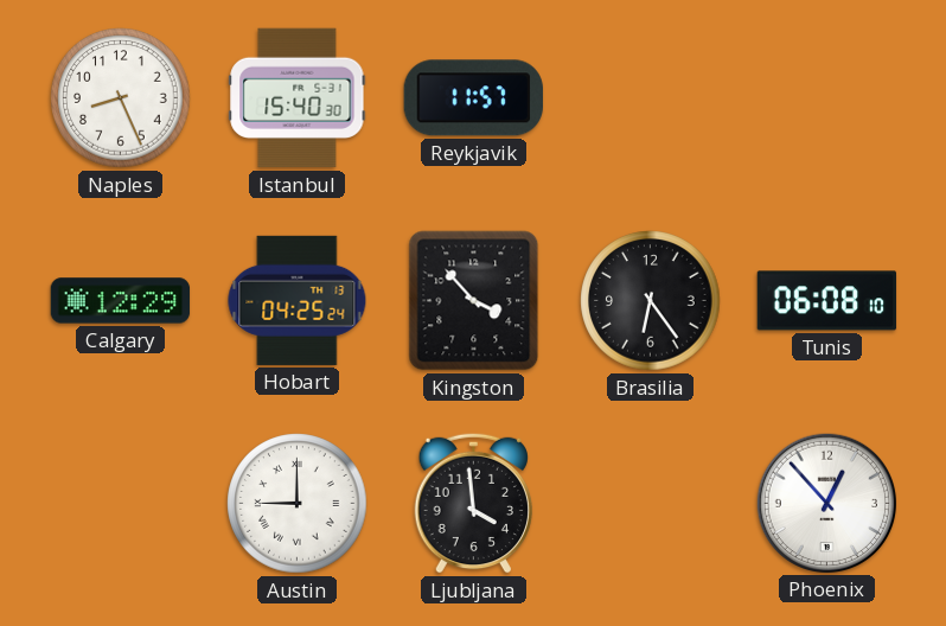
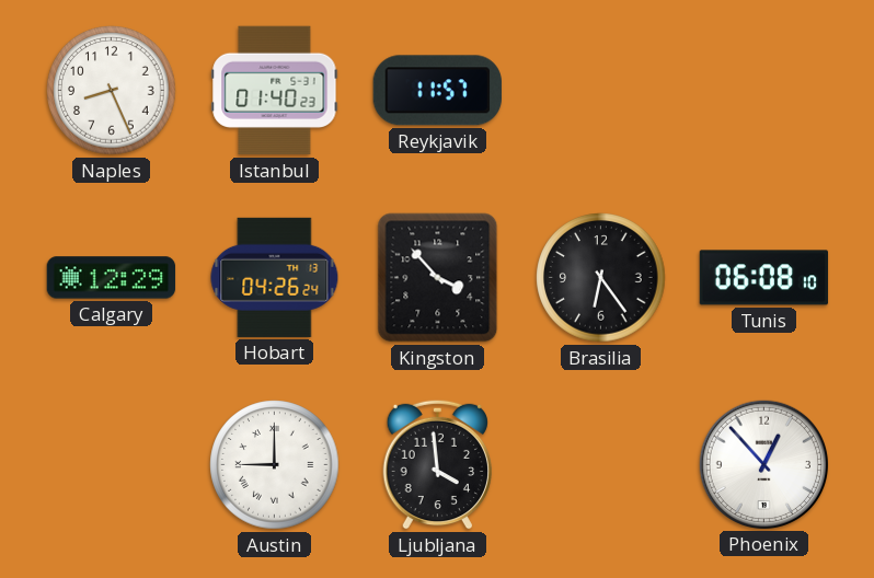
Istanbul: 15:40 -> 01:40 (275, 91)
Hobart: 04:25 -> 04:26 (275, 277)
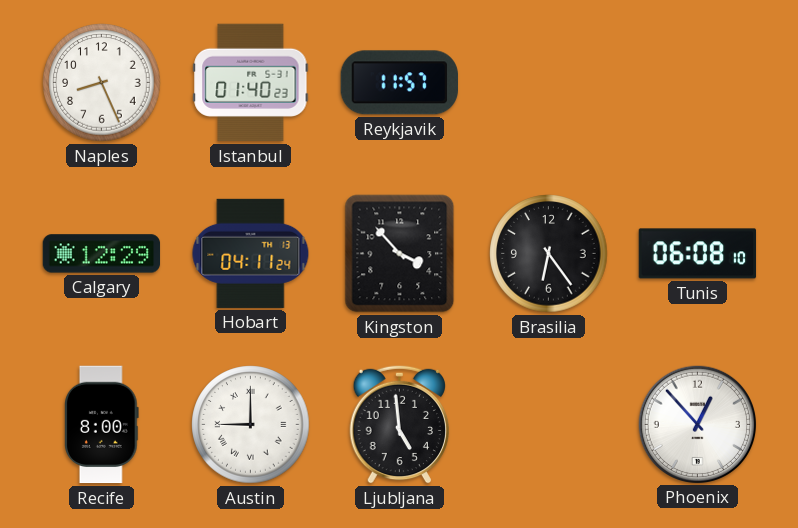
Hobart: 04:26 -> 04:11 (251, 253)
Recife: none -> 8:00 (102, 425)
Ljubljana: 3:59 -> 4:59 (399, 424)
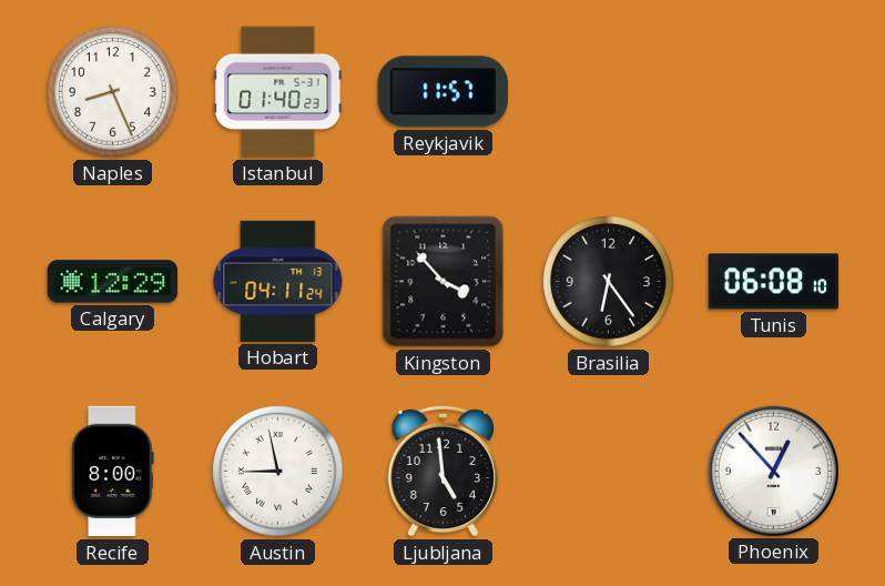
Austin: 9:00 -> 8:58 (278, 472)
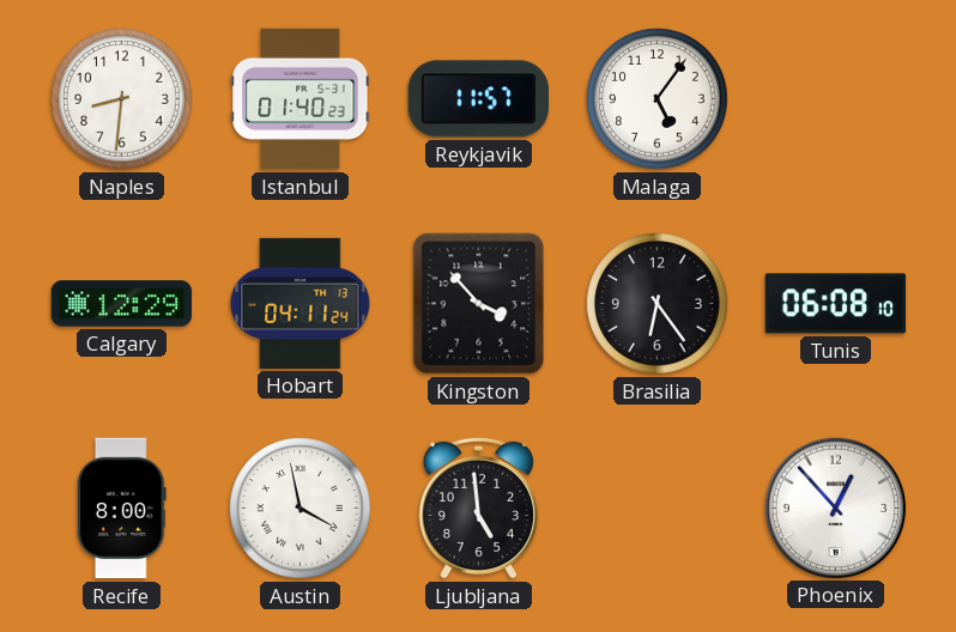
Naples: 8:26 -> 8:31 (122, 99)
Malaga: none -> 5:06 (658, 99)
Austin: 8:58 -> 3:58 (301, 509)
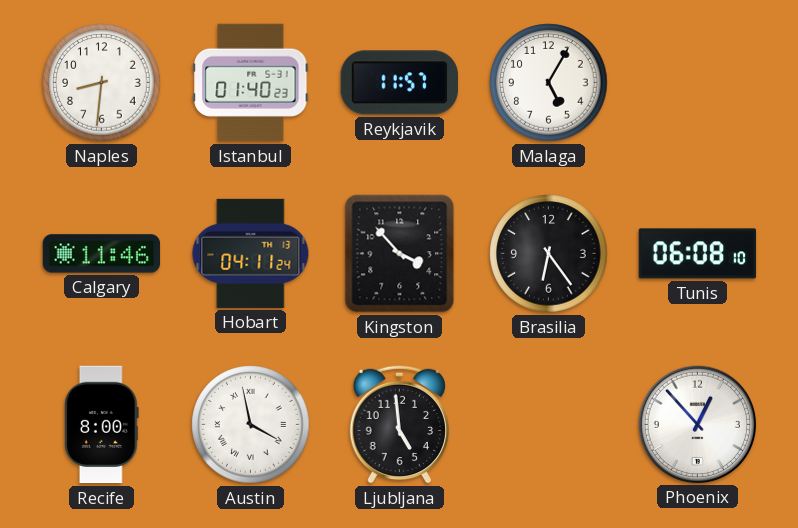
Malaga: 5:06 -> 5:05 (549, 83)
Calgary: 12:29 -> 11:46 (102, 254)
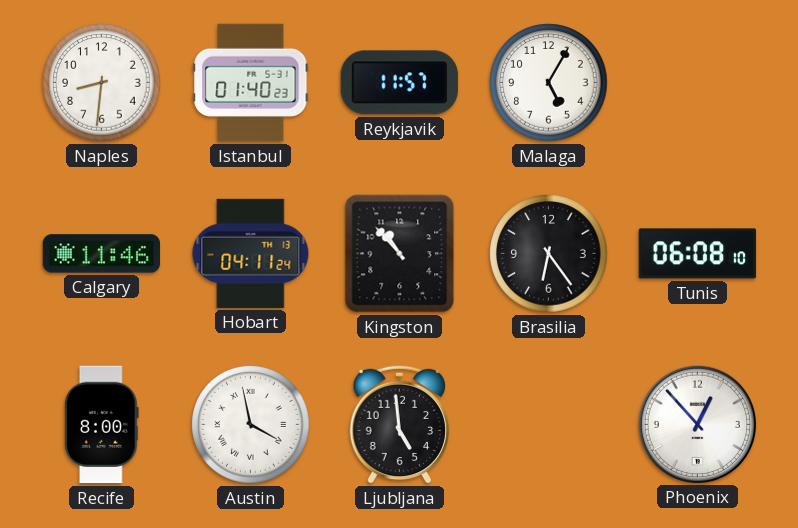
Kingston: 3:53 -> 10:53 (400, 254)
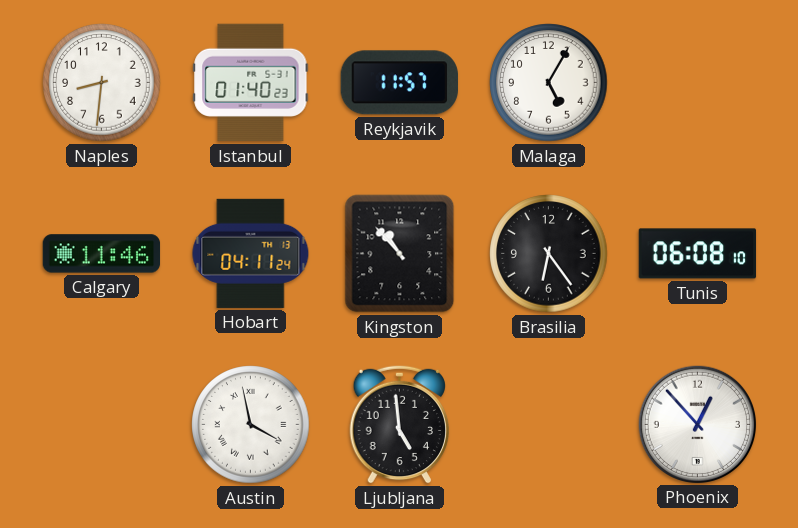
Recife: 8:00 -> none (102, 425)
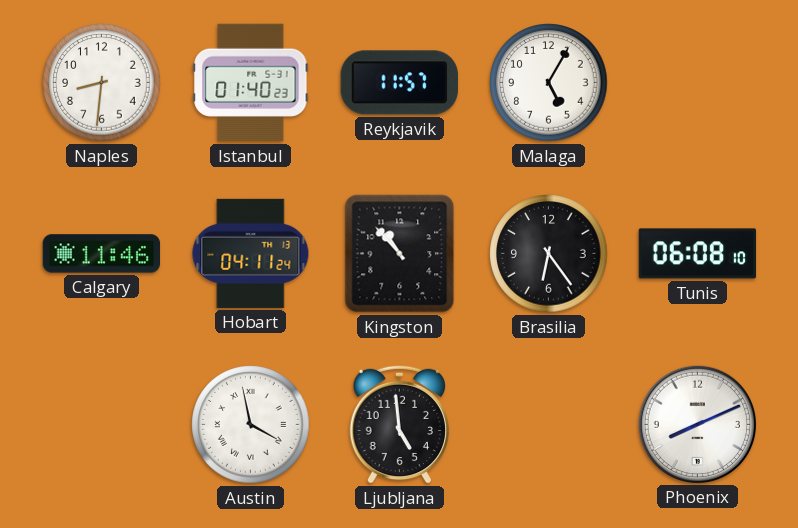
Phoenix: 12:53 -> 8:11 (697, 424)
